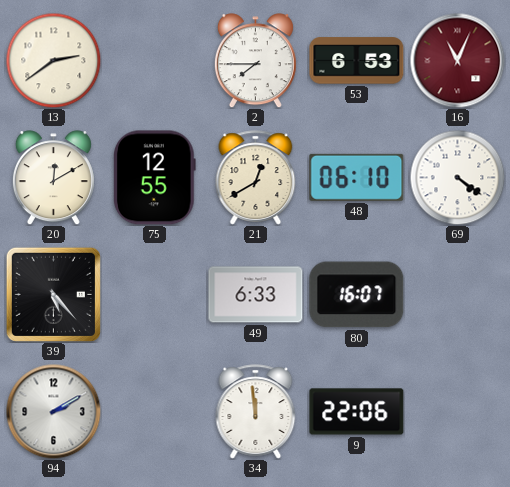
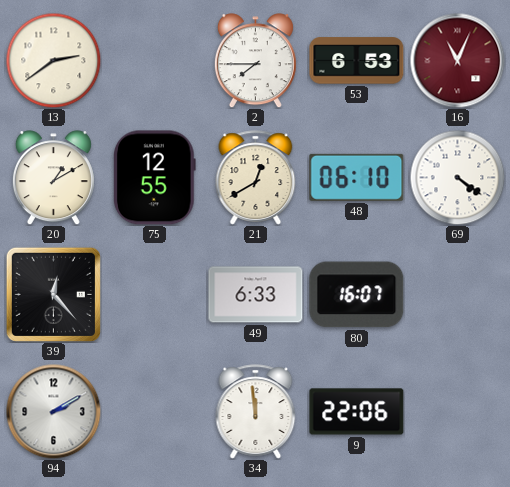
20: 12:10 -> 1:10 (53, 178)
39: 5:23 -> 12:23 (53, 294)
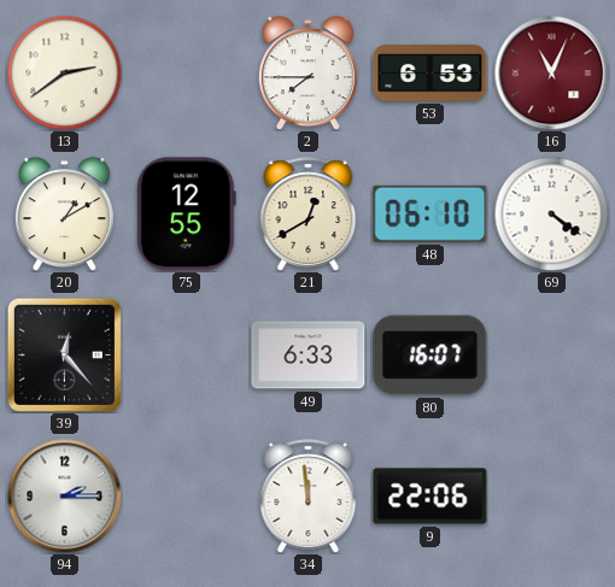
94: 2:10 -> 2:15 (64, 495)
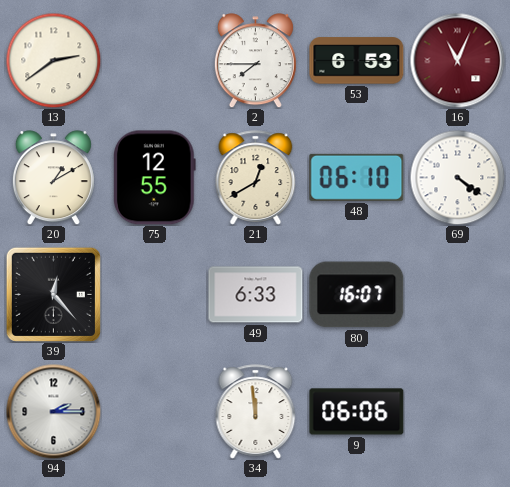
9: 22:06 -> 06:06 (357, 412)
